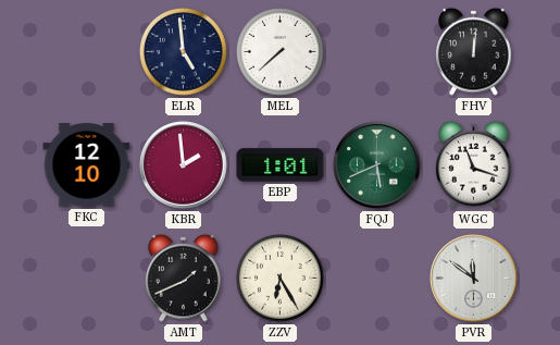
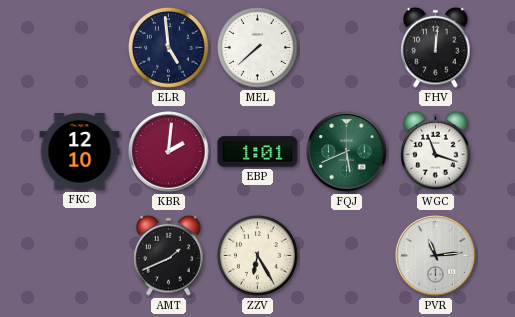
KBR: 1:59 -> 2:01 (169, 152)
PVR: 11:51 -> 11:14 (436, 256)
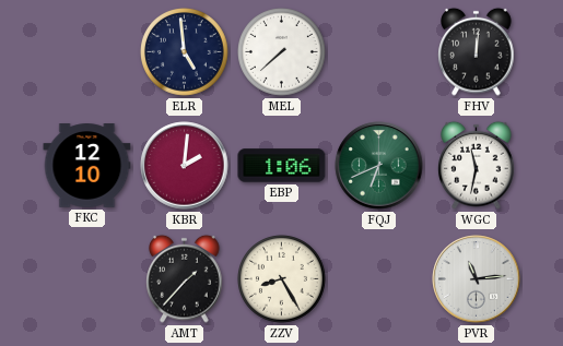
EBP: 1:01 -> 1:06 (282, 166)
FQJ: 5:41 -> 6:41 (379, 166)
WGC: 11:18 -> 11:32 (477, 165)
AMT: 1:41 -> 1:37 (185, 278)
ZZV: 6:25 -> 8:25 (282, 279)
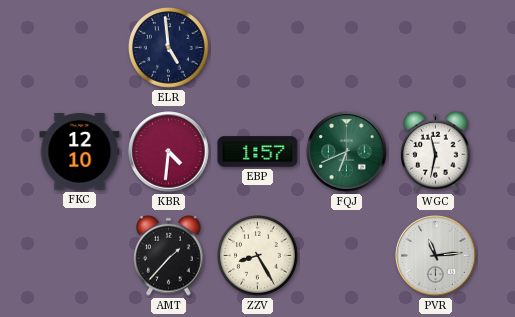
MEL: 7:38 -> none (282, 52)
FHV: 12:01 -> none (477, 51)
KBR: 2:01 -> 4:31 (169, 152)
EBP: 1:06 -> 1:57 (258, 152)
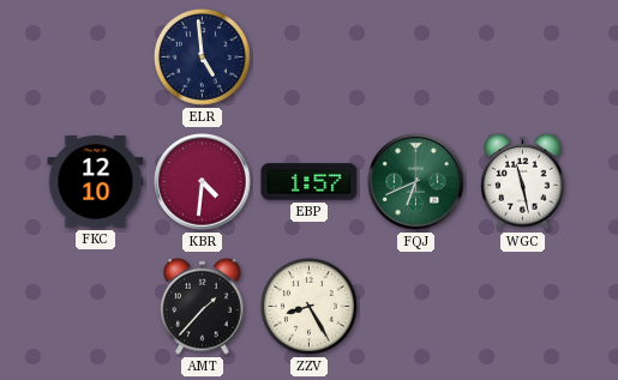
WGC: 11:32 -> 11:28 (523, 181)
PVR: 11:14 -> none (436, 256)
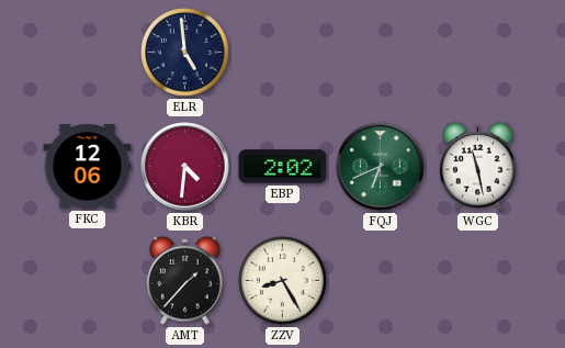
FKC: 12:10 -> 12:06 (88, 167)
EBP: 1:57 -> 2:02 (283, 167)
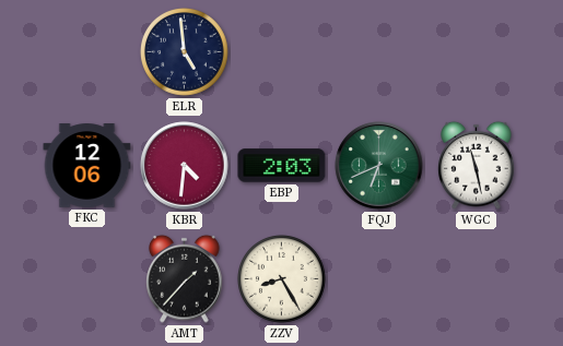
EBP: 2:02 -> 2:03 (282, 166)
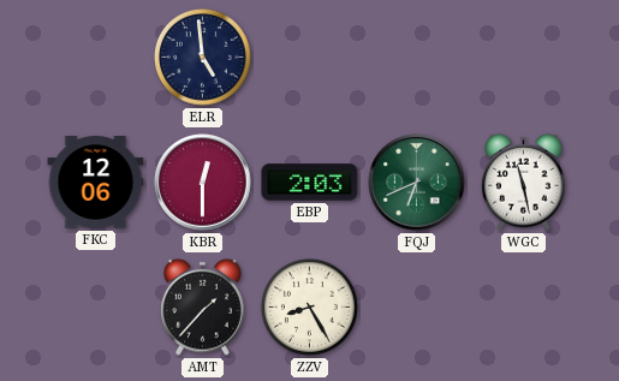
KBR: 4:31 -> 12:30 (203, 183)
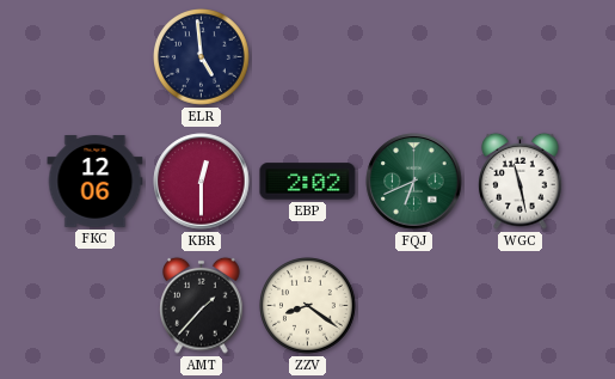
EBP: 2:03 -> 2:02 (308, 182)
ZZV: 8:25 -> 8:21 (308, 306)
